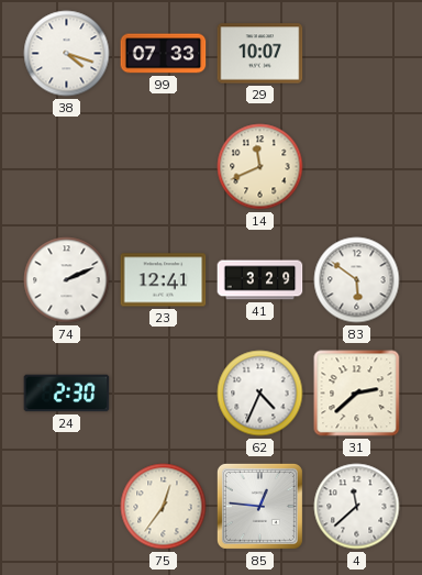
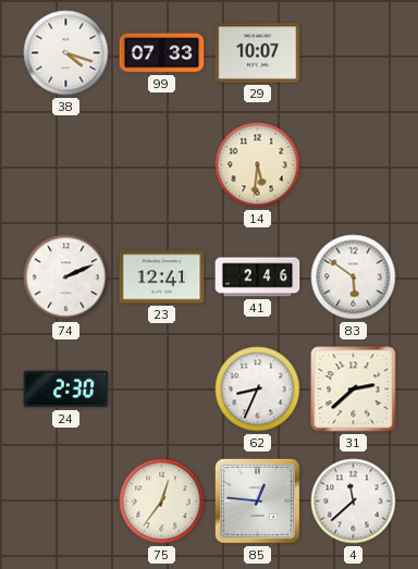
14: 11:41 -> 5:31 (258, 165)
41: 3:29 -> 2:46 (258, 277)
62: 4:34 -> 8:34 (258, 389)
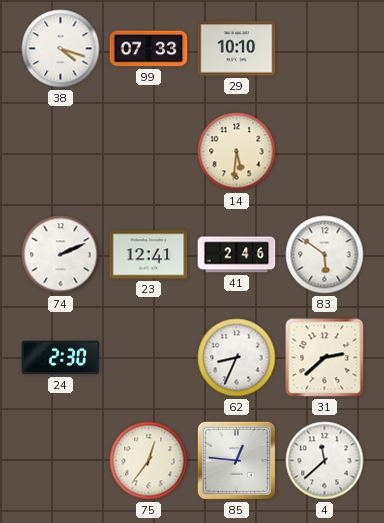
29: 10:07 -> 10:10 (237, 49)
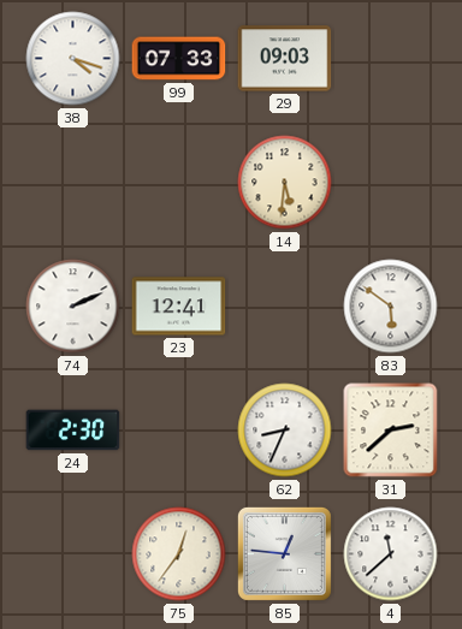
29: 10:10 -> 09:03 (285, 59)
41: 2:46 -> none (237, 255)
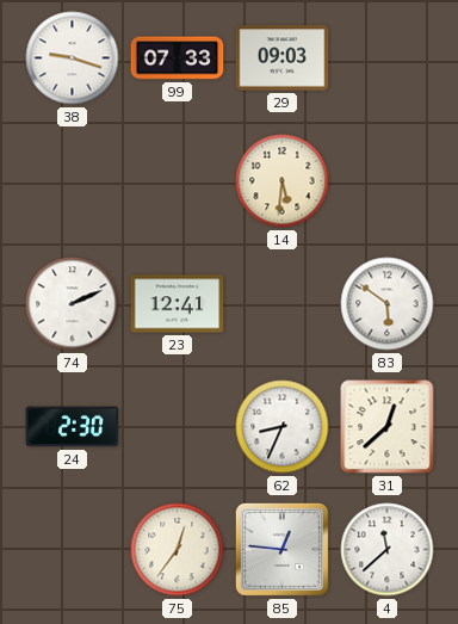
38: 4:18 -> 9:18 (73, 58)
31: 2:38 -> 12:38 (388, 427)
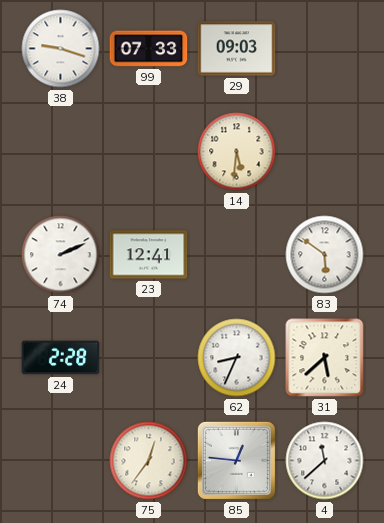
24: 2:30 -> 2:28 (61, 358)
31: 12:38 -> 5:38 (325, 358)
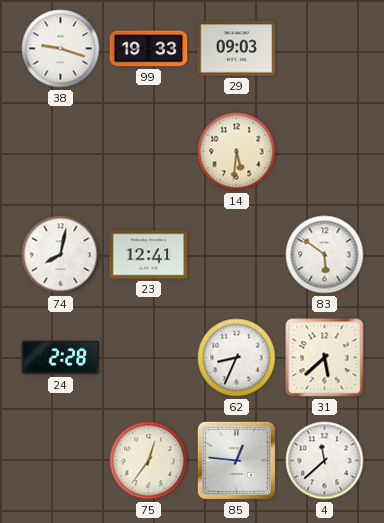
99: 07:33 -> 19:33 (149, 49)
74: 2:11 -> 8:02 (61, 255)
